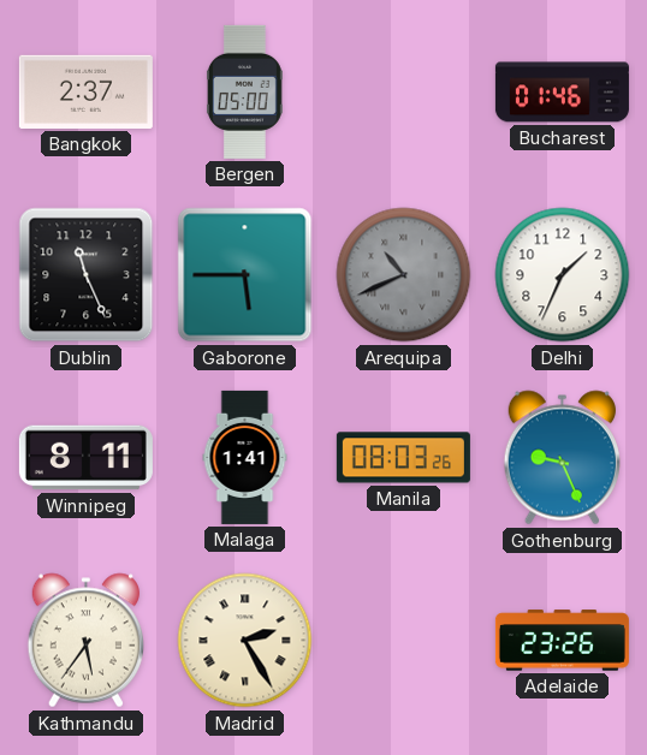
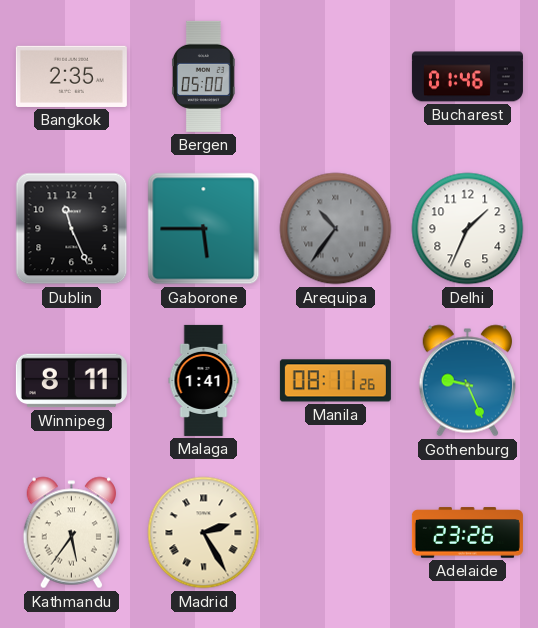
Bangkok: 2:37 -> 2:35 (71, 76)
Arequipa: 10:41 -> 10:36 (336, 229)
Manila: 08:03 -> 08:11 (335, 381)
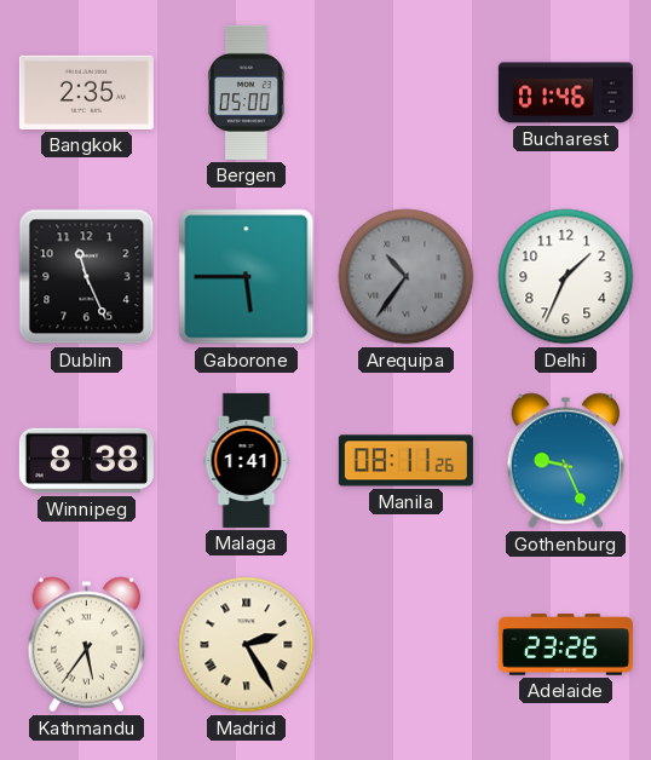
Winnipeg: 8:11 -> 8:38 (86, 461)
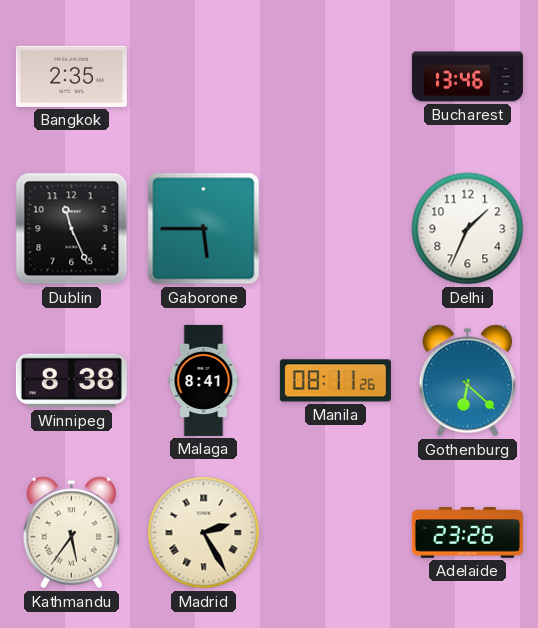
Bergen: 05:00 -> none (246, 92)
Bucharest: 01:46 -> 13:46 (467, 77)
Arequipa: 10:36 -> none (407, 277)
Malaga: 1:41 -> 8:41 (204, 380)
Gothenburg: 9:26 -> 6:22 (467, 381)
